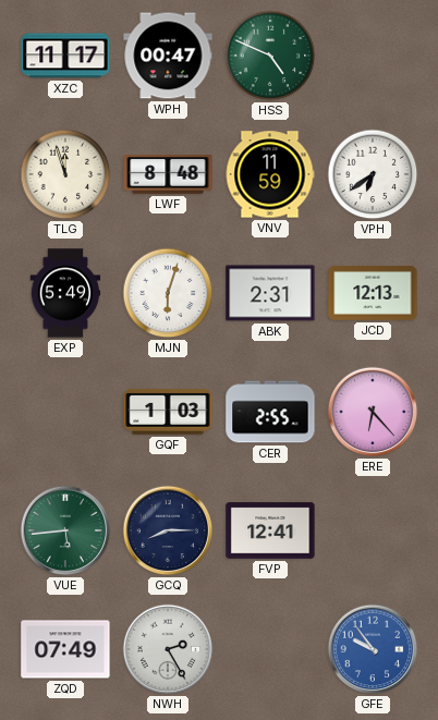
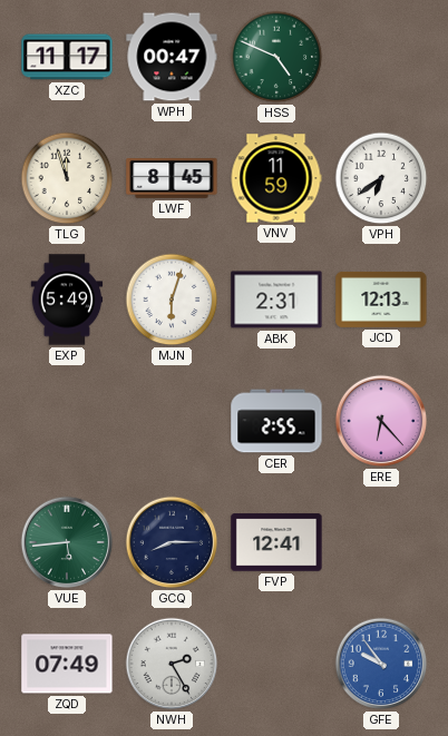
LWF: 8:48 -> 8:45 (172, 178)
GQF: 1:03 -> none (168, 412)
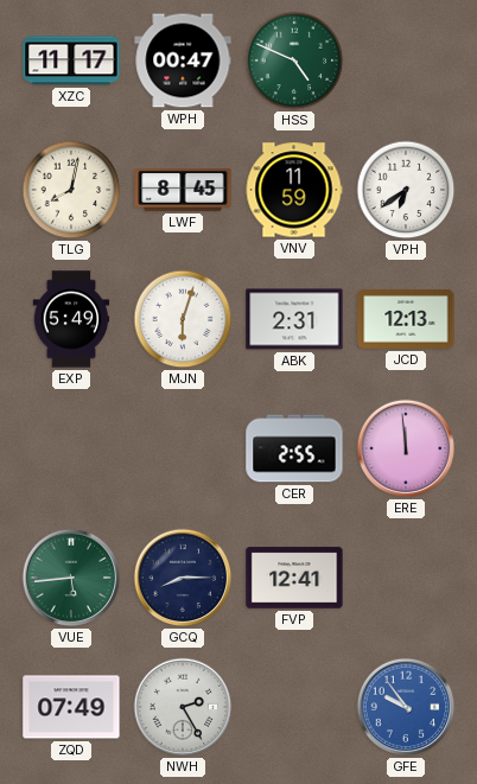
TLG: 11:57 -> 8:02 (71, 190)
ERE: 6:23 -> 11:59 (406, 448)
